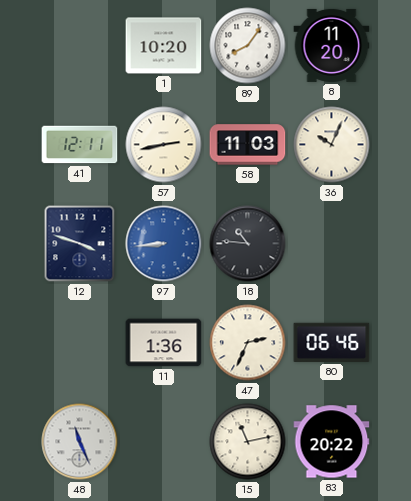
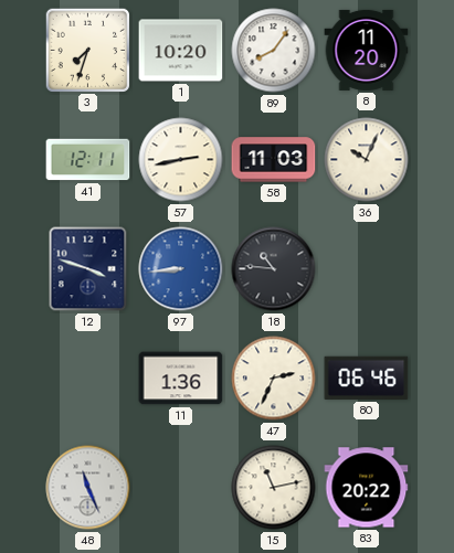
3: none -> 7:33 (87, 50)
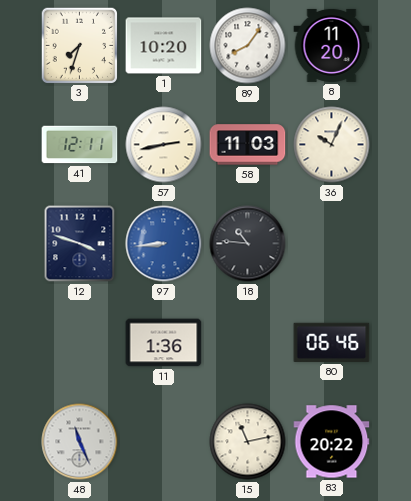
47: 2:34 -> none (274, 379)
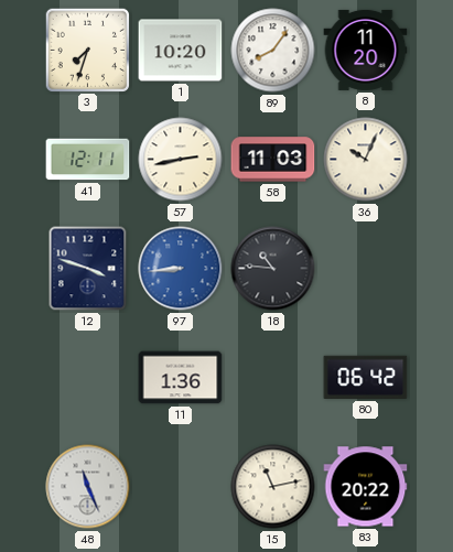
80: 06:46 -> 06:42 (366, 377)
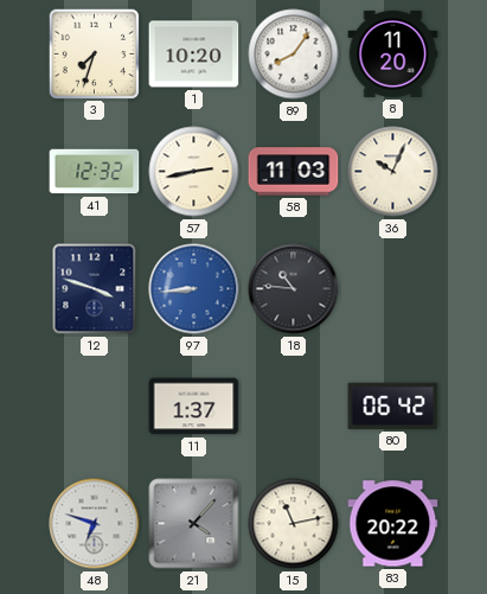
41: 12:11 -> 12:32 (95, 172)
11: 1:36 -> 1:37 (194, 407)
48: 11:26 -> 6:48 (95, 524)
21: none -> 4:07 (194, 524)
